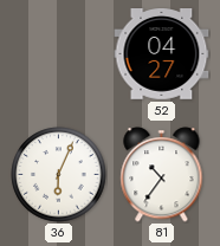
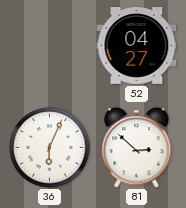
81: 10:36 -> 2:52 (137, 148)
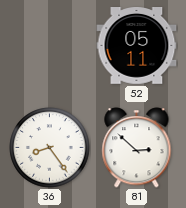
52: 04:27 -> 05:11 (137, 46)
36: 6:04 -> 8:24 (50, 148)
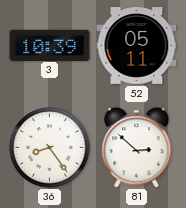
3: none -> 10:39 (50, 45)
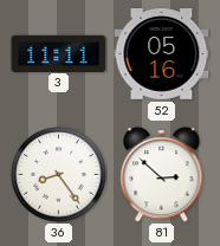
3: 10:39 -> 11:11 (59, 53)
52: 05:11 -> 05:16 (162, 54)
